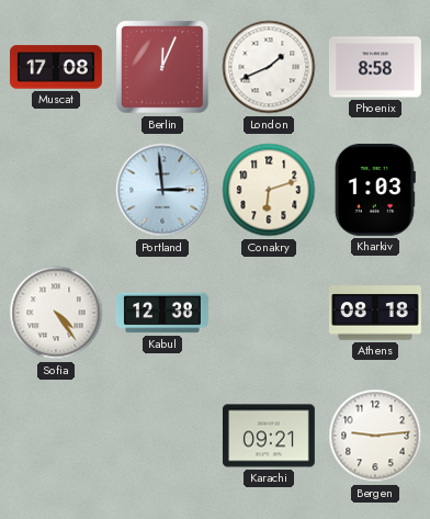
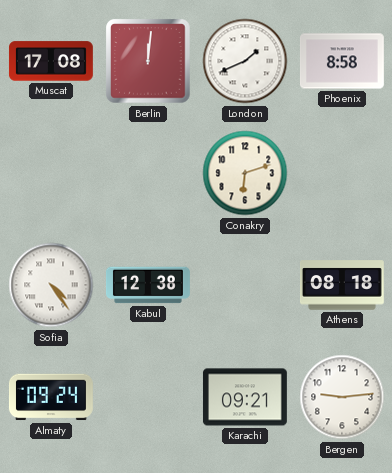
Berlin: 12:04 -> 12:01 (148, 61)
Portland: 2:59 -> none (162, 190)
Kharkiv: 1:03 -> none (375, 190)
Almaty: none -> 09:24 (51, 397)
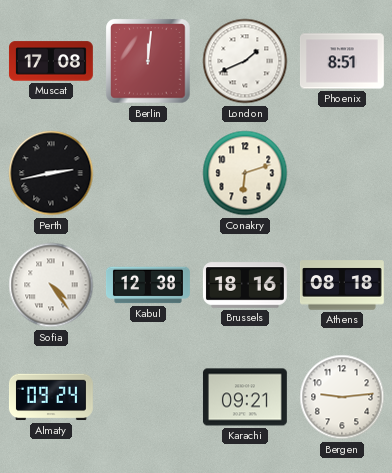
Phoenix: 8:58 -> 8:51 (342, 61)
Perth: none -> 2:43 (51, 173)
Brussels: none -> 18:16 (245, 285)
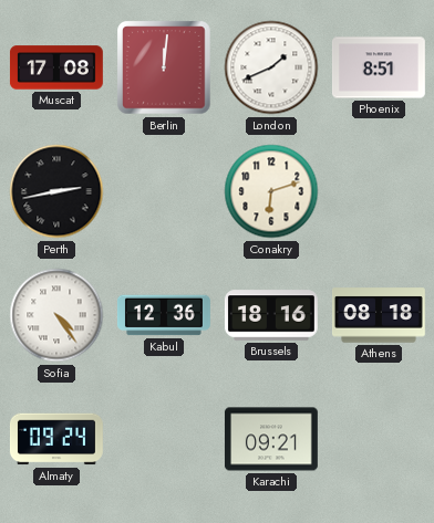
Kabul: 12:38 -> 12:36 (164, 315)
Bergen: 9:14 -> none (342, 397)
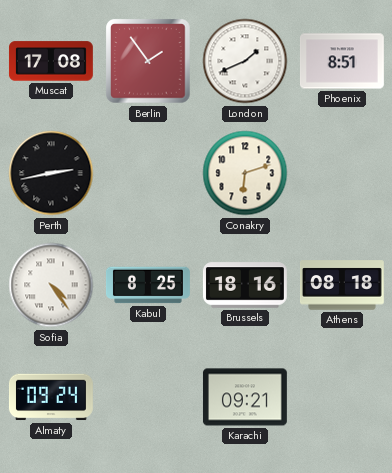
Berlin: 12:01 -> 1:54 (148, 61)
Kabul: 12:36 -> 8:25 (148, 285)
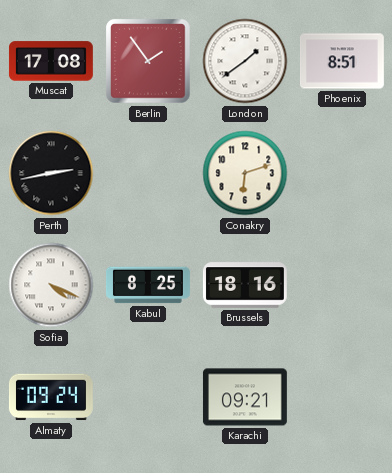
London: 1:41 -> 1:39 (245, 61)
Sofia: 4:24 -> 4:19 (51, 285)
Athens: 08:18 -> none (343, 285)
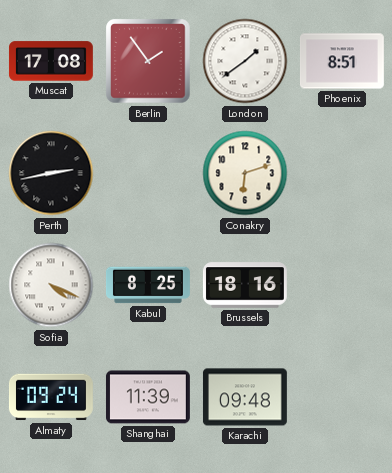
Shanghai: none -> 11:39 (148, 397)
Karachi: 09:21 -> 09:48 (245, 397)
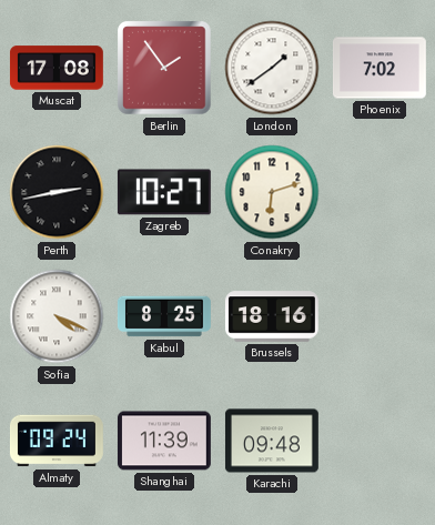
Phoenix: 8:51 -> 7:02 (380, 68)
Zagreb: none -> 10:27 (164, 192)
